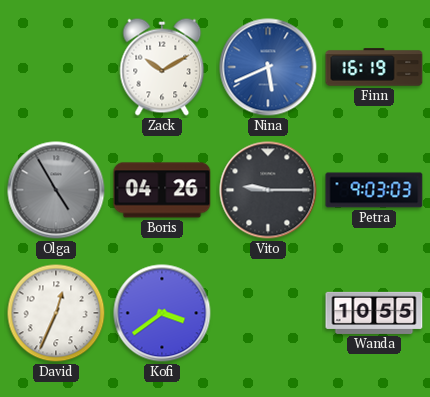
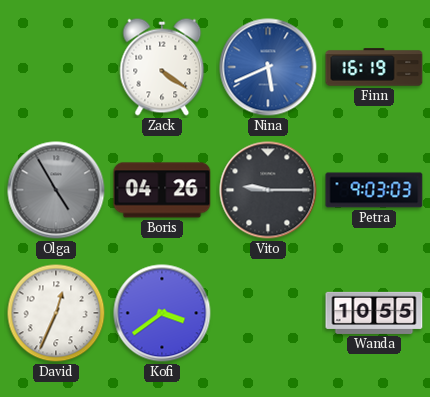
Zack: 10:10 -> 4:21 (162, 67)
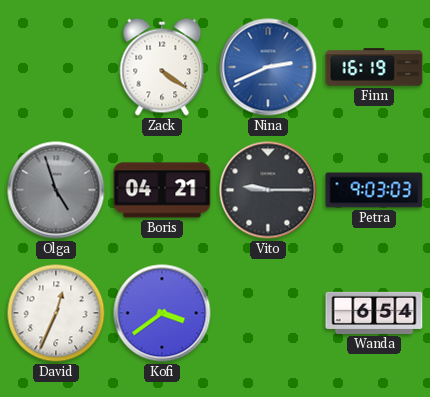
Nina: 5:41 -> 2:41 (268, 67)
Olga: 4:55 -> 4:57 (56, 190)
Boris: 04:26 -> 04:21 (162, 190)
Wanda: 10:55 -> 6:54 (374, 313)
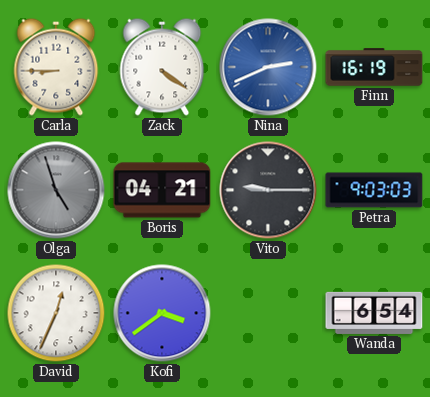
Carla: none -> 8:45 (56, 67)
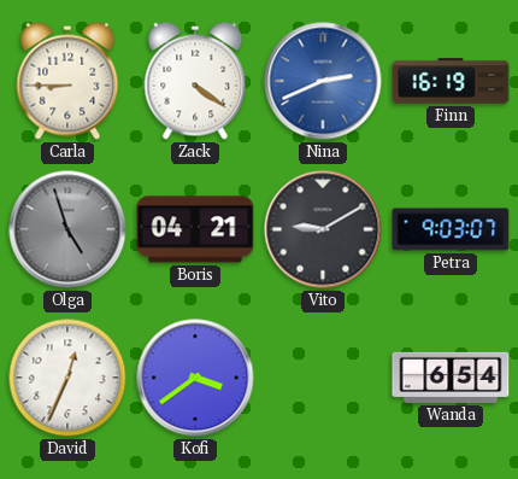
Vito: 9:15 -> 9:10 (323, 229)
Petra: 9:03:03 -> 9:03:07 (451, 229)
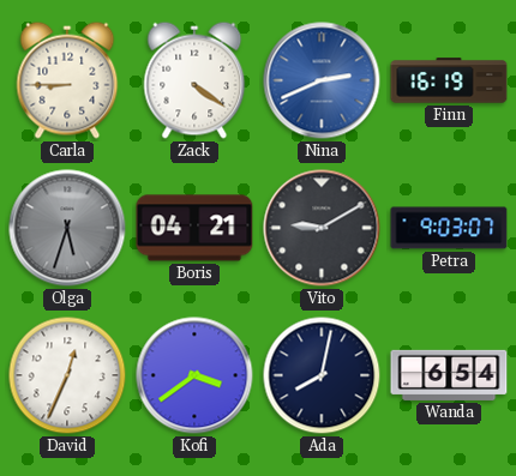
Olga: 4:57 -> 5:33 (67, 228)
Ada: none -> 8:02 (322, 375)
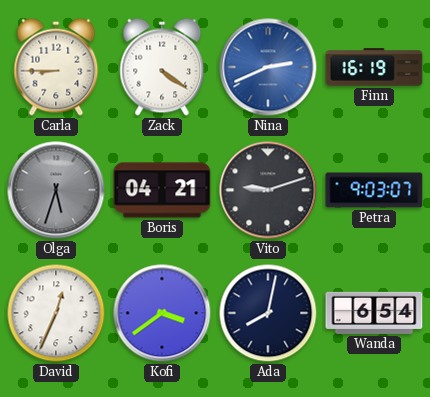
Vito: 9:10 -> 9:12 (268, 190)
